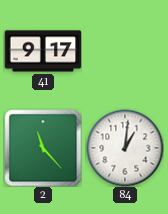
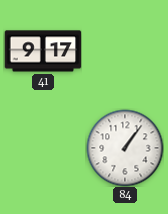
2: 11:23 -> none (43, 148)
84: 1:01 -> 1:06 (125, 148)
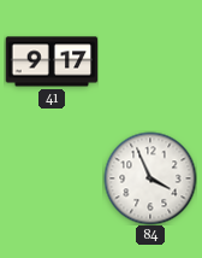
84: 1:06 -> 3:56 (150, 178)
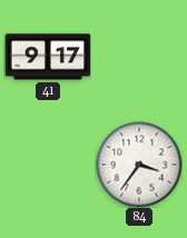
84: 3:56 -> 3:36 (139, 165)
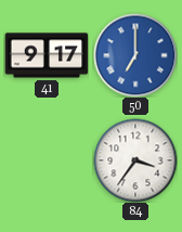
50: none -> 7:00 (135, 55)
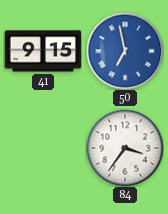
41: 9:17 -> 9:15 (43, 51)
50: 7:00 -> 6:58 (125, 51)
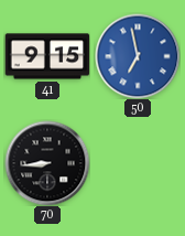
70: none -> 8:44 (47, 163)
84: 3:36 -> none (125, 148)
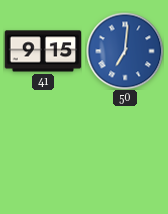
50: 6:58 -> 7:01 (125, 51)
70: 8:44 -> none (47, 163)
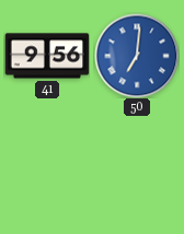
41: 9:15 -> 9:56 (47, 56)
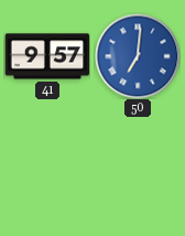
41: 9:56 -> 9:57 (47, 56)
